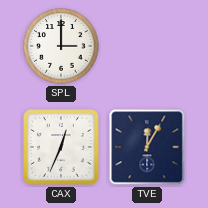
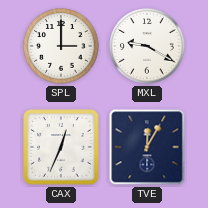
MXL: none -> 9:20 (147, 46)
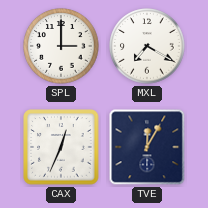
MXL: 9:20 -> 7:20 (147, 46)
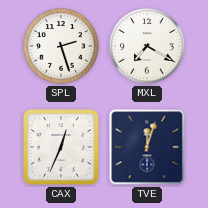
SPL: 3:00 -> 2:27 (61, 46)
TVE: 12:05 -> 12:03 (147, 147)
